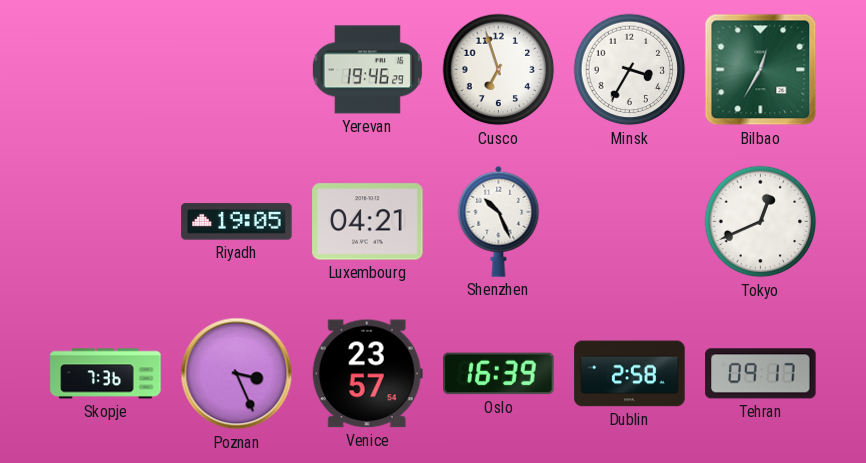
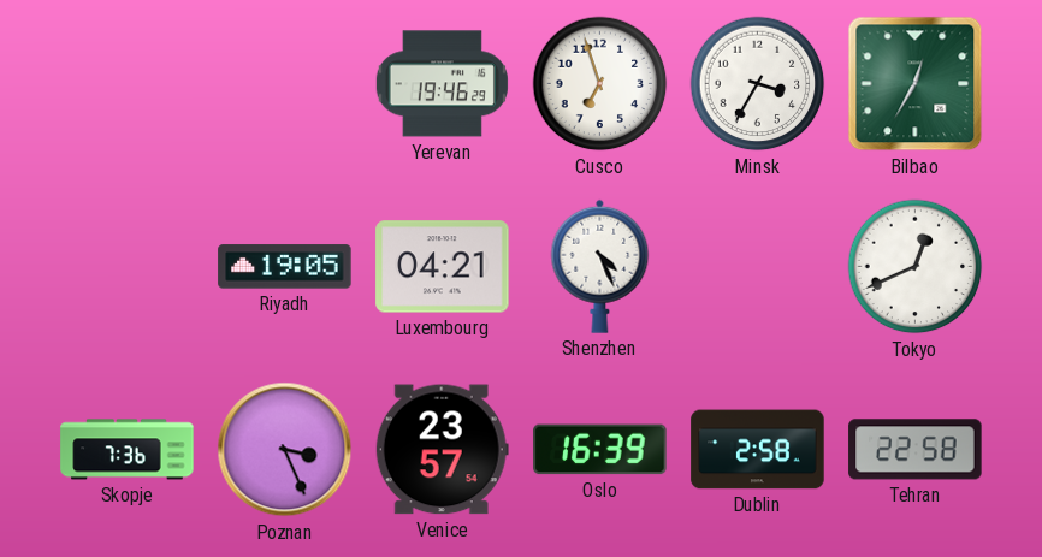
Shenzhen: 10:26 -> 4:26 (600, 266)
Tehran: 09:17 -> 22:58 (916, 450)
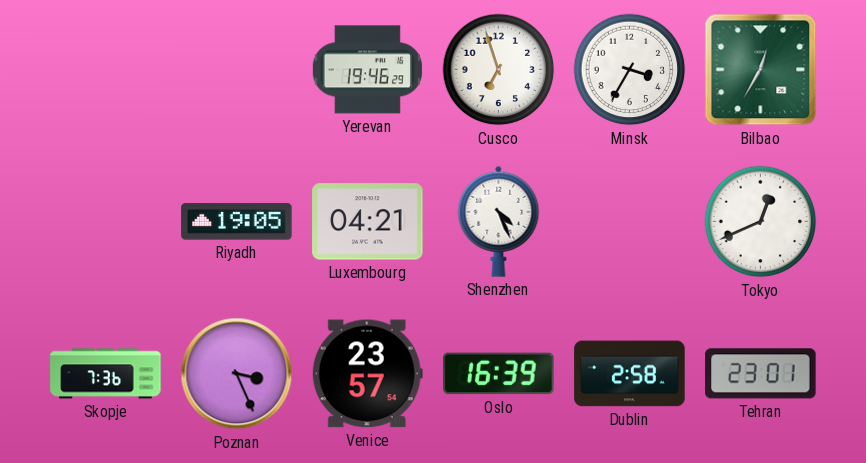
Tehran: 22:58 -> 23:01 (761, 374)
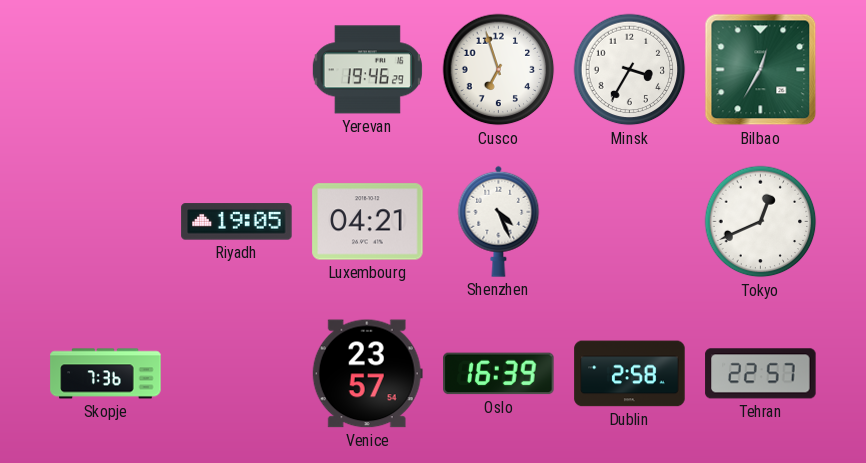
Poznan: 3:26 -> none (237, 374)
Tehran: 23:01 -> 22:57 (761, 374)
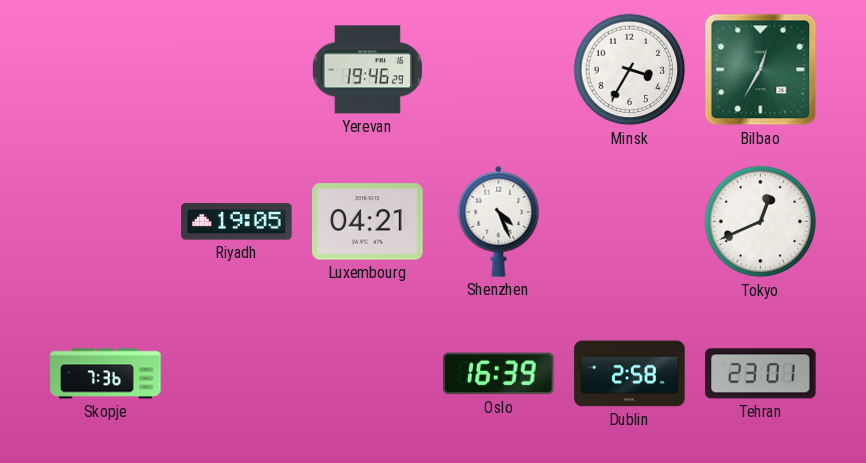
Cusco: 6:57 -> none (499, 70)
Venice: 23:57 -> none (367, 374)
Tehran: 22:57 -> 23:01 (761, 374)
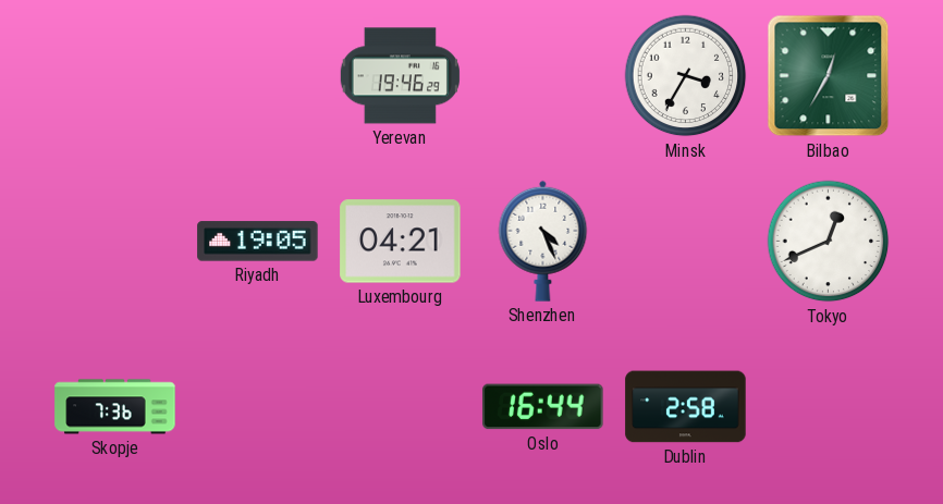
Oslo: 16:39 -> 16:44 (543, 407)
Tehran: 23:01 -> none (761, 374)
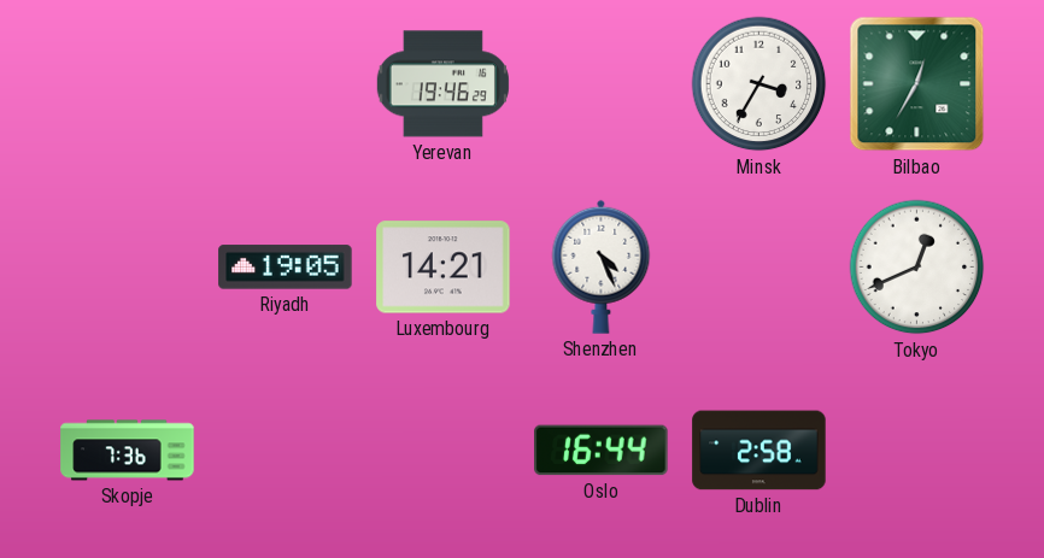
Luxembourg: 04:21 -> 14:21 (444, 268)
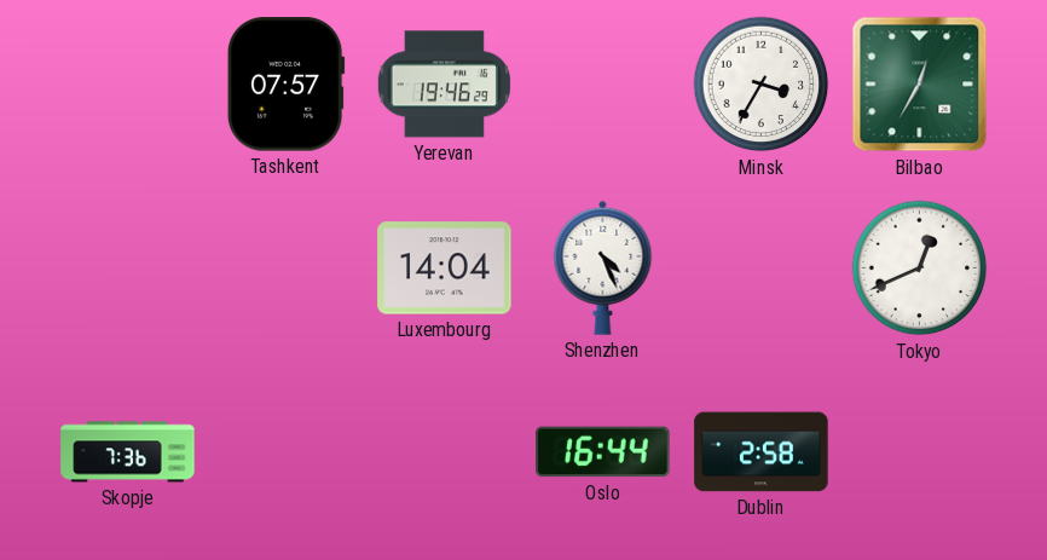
Tashkent: none -> 07:57 (285, 85)
Riyadh: 19:05 -> none (286, 268)
Luxembourg: 14:21 -> 14:04 (445, 269)
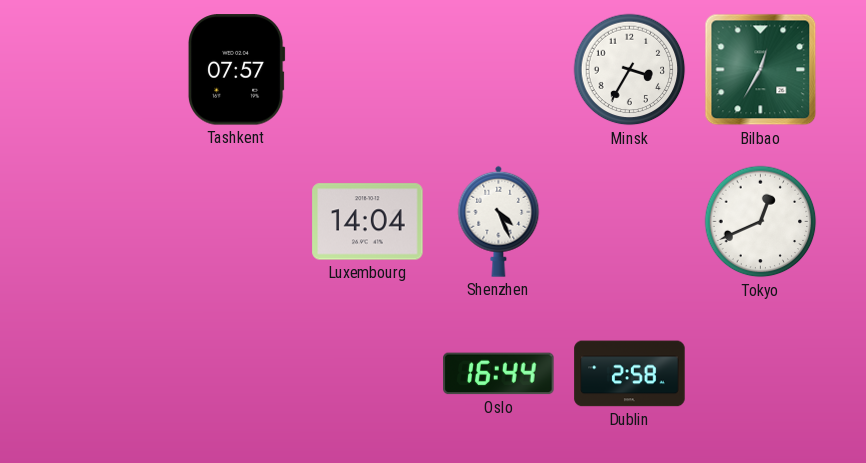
Yerevan: 19:46 -> none (444, 85)
Skopje: 7:36 -> none (128, 452)
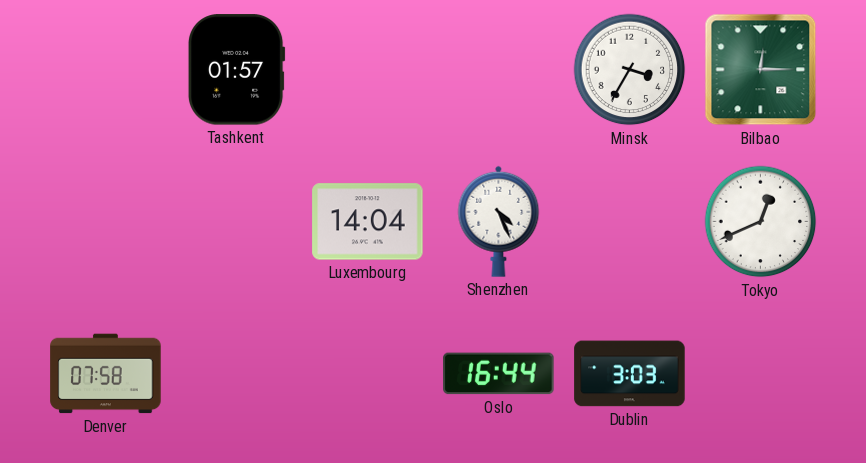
Tashkent: 07:57 -> 01:57 (236, 70)
Bilbao: 12:35 -> 12:15 (761, 70)
Denver: none -> 07:58 (106, 374)
Dublin: 2:58 -> 3:03 (630, 374)
